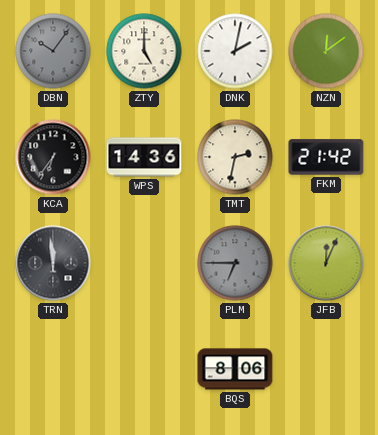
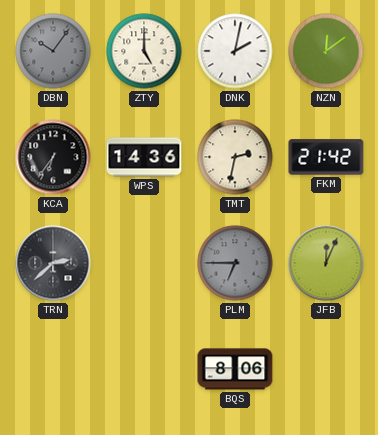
TRN: 11:59 -> 2:38 (53, 263)
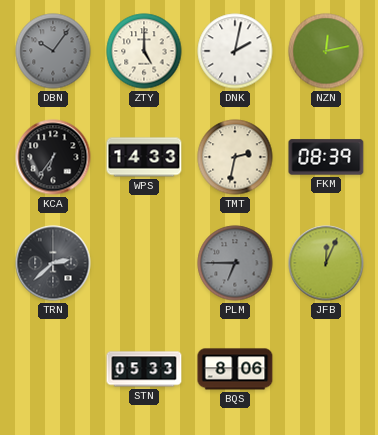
NZN: 12:09 -> 12:13 (326, 51)
WPS: 14:36 -> 14:33 (144, 157)
FKM: 21:42 -> 08:39 (326, 157)
STN: none -> 05:33 (144, 369)
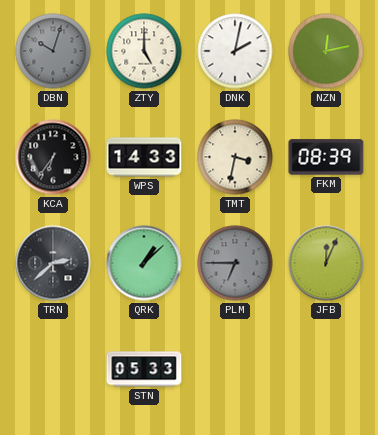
DBN: 10:06 -> 10:03 (53, 51)
TMT: 2:32 -> 3:32 (235, 157)
QRK: none -> 1:08 (144, 263)
BQS: 8:06 -> none (235, 369)
